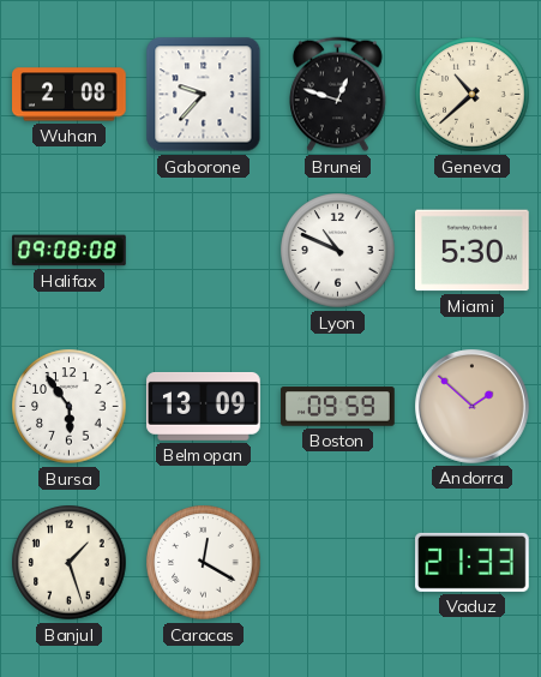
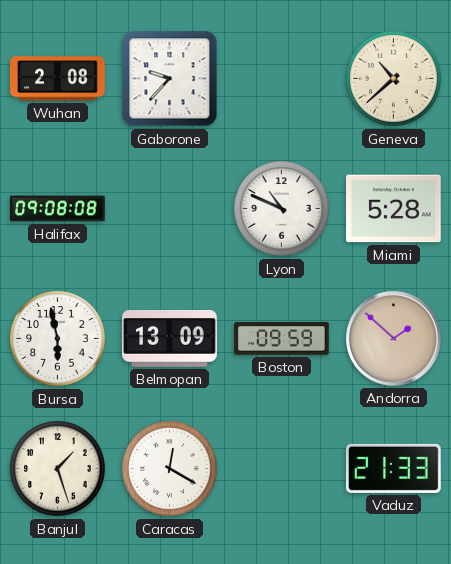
Brunei: 12:48 -> none (338, 95)
Miami: 5:30 -> 5:28 (394, 209)
Bursa: 5:54 -> 5:58 (58, 339)
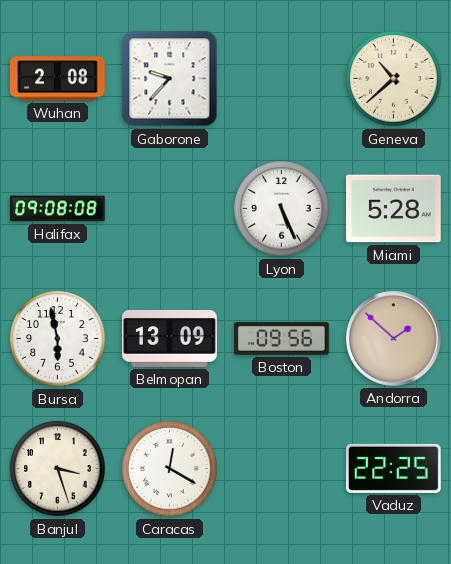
Lyon: 10:49 -> 5:26 (282, 209)
Boston: 09:59 -> 09:56 (282, 339)
Banjul: 1:27 -> 3:27 (58, 469)
Vaduz: 21:33 -> 22:25 (394, 468)
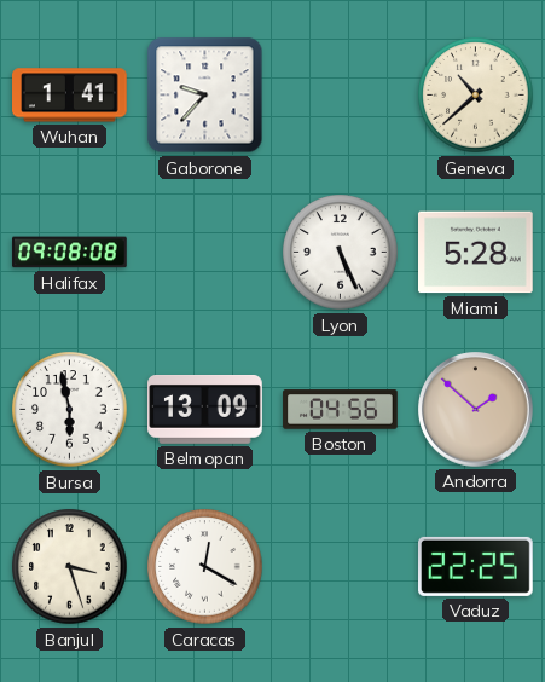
Wuhan: 2:08 -> 1:41 (70, 96)
Boston: 09:56 -> 04:56 (341, 410)
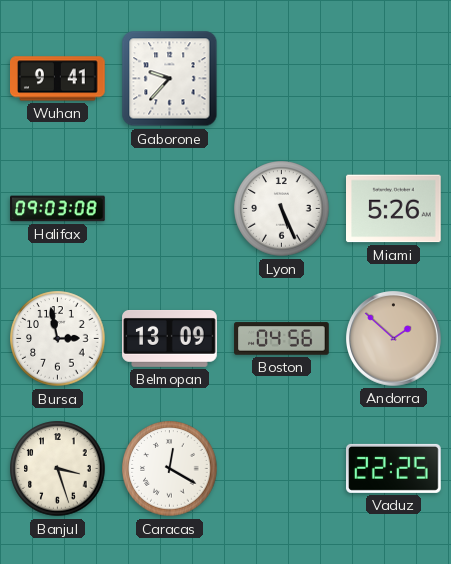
Wuhan: 1:41 -> 9:41 (58, 79)
Geneva: 10:38 -> none (476, 96)
Halifax: 09:08 -> 09:03 (58, 209)
Miami: 5:28 -> 5:26 (394, 209)
Bursa: 5:58 -> 2:58 (58, 339)
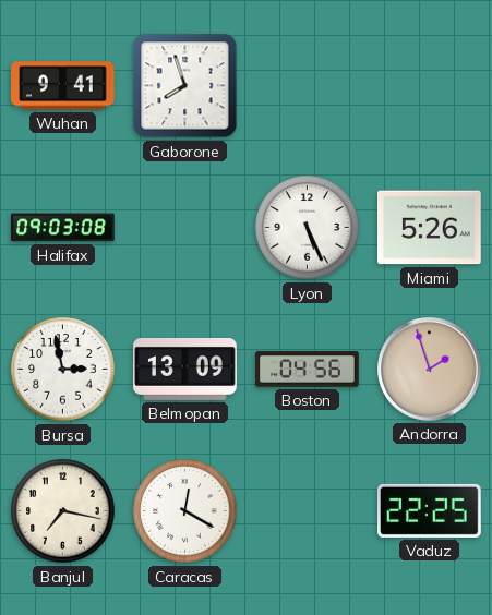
Gaborone: 9:37 -> 7:57 (185, 86)
Andorra: 1:52 -> 1:57 (430, 370)
Banjul: 3:27 -> 7:17 (63, 511)
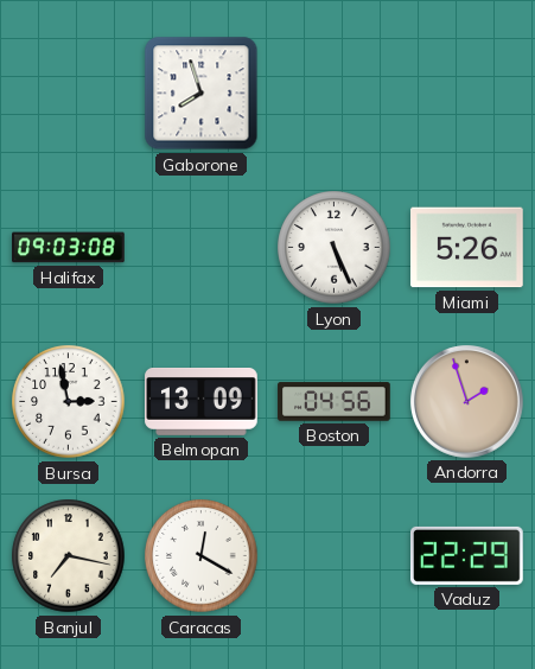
Wuhan: 9:41 -> none (63, 86)
Vaduz: 22:25 -> 22:29 (467, 555)
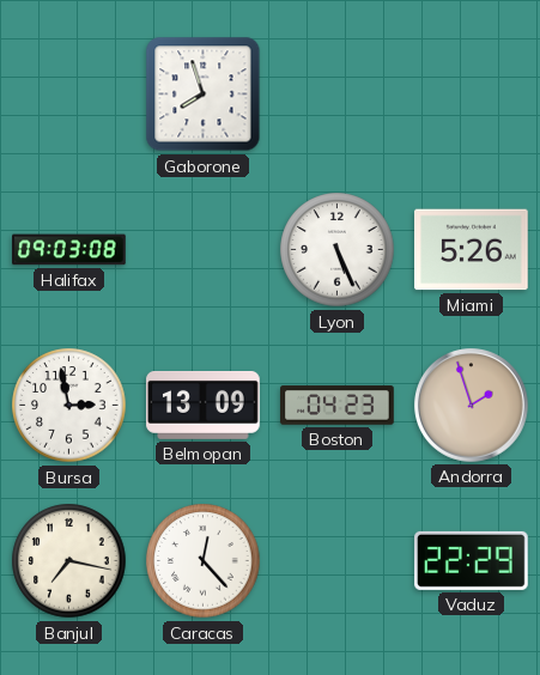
Boston: 04:56 -> 04:23 (338, 406)
Caracas: 12:20 -> 12:23 (204, 561)
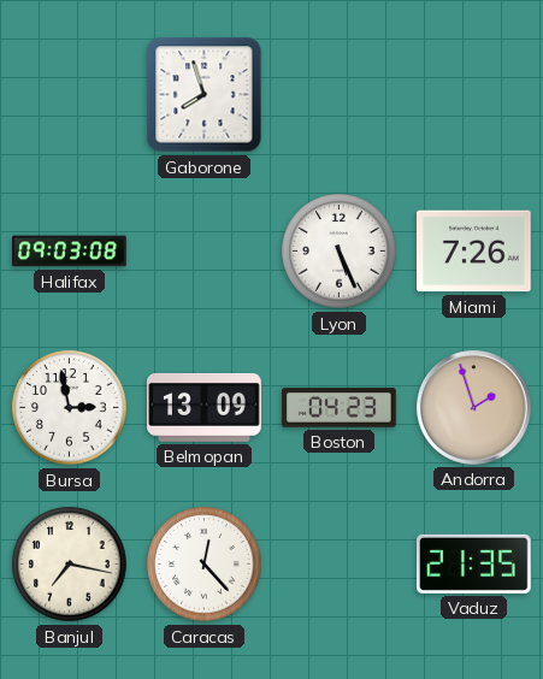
Miami: 5:26 -> 7:26 (474, 252)
Vaduz: 22:29 -> 21:35 (474, 563)
